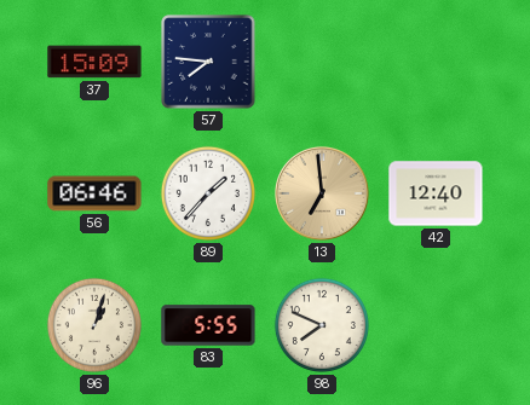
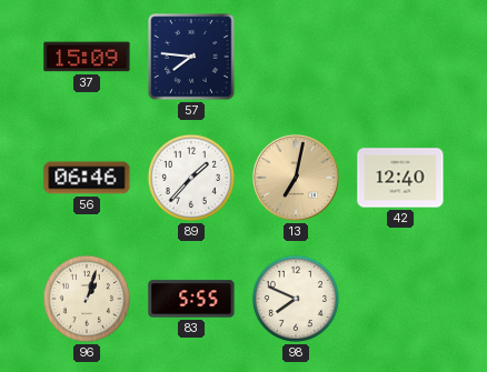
13: 6:59 -> 7:02 (297, 179)
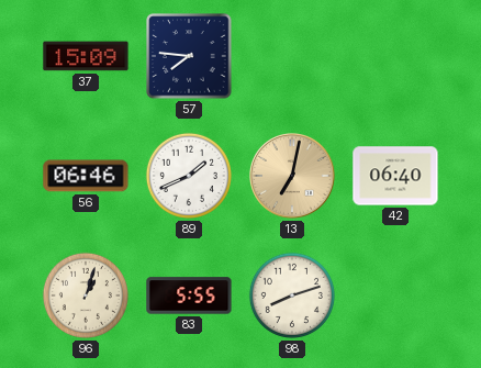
89: 1:37 -> 1:41 (189, 176)
42: 12:40 -> 06:40 (395, 176)
98: 7:49 -> 8:12 (292, 295)
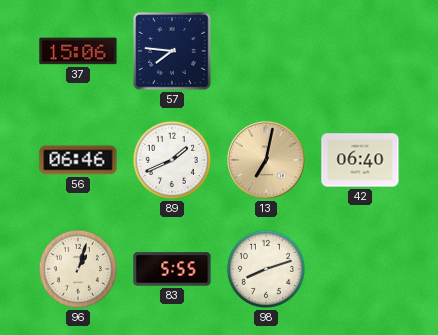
37: 15:09 -> 15:06 (78, 51)
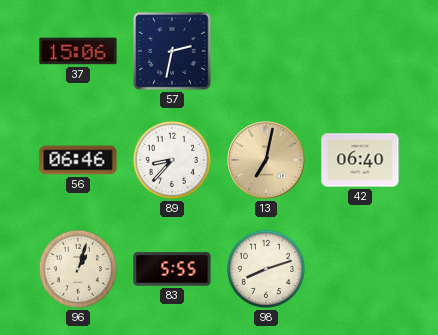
57: 7:46 -> 2:32 (172, 51)
89: 1:41 -> 8:37 (172, 160)
